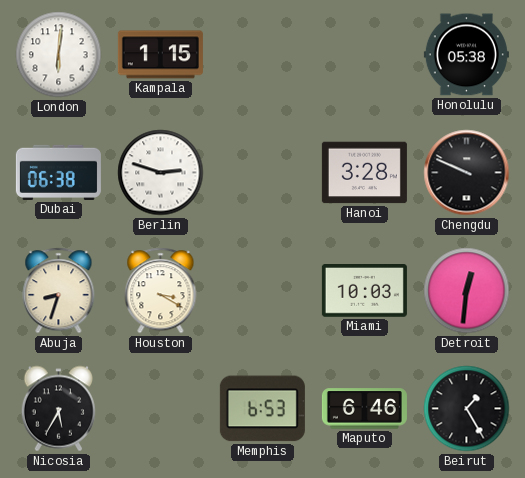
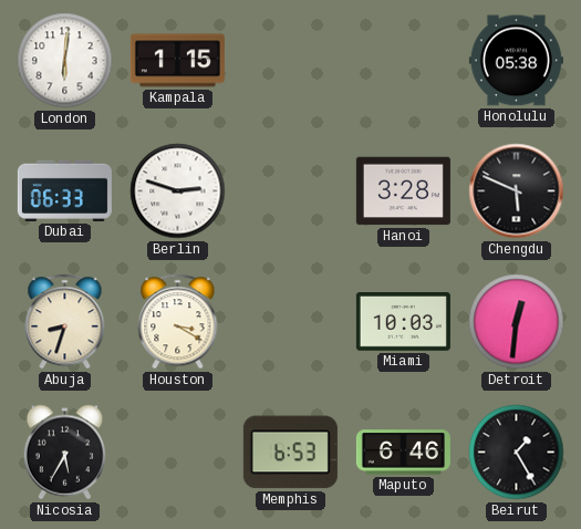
Dubai: 06:38 -> 06:33 (64, 190)
Chengdu: 9:49 -> 5:49 (517, 191)
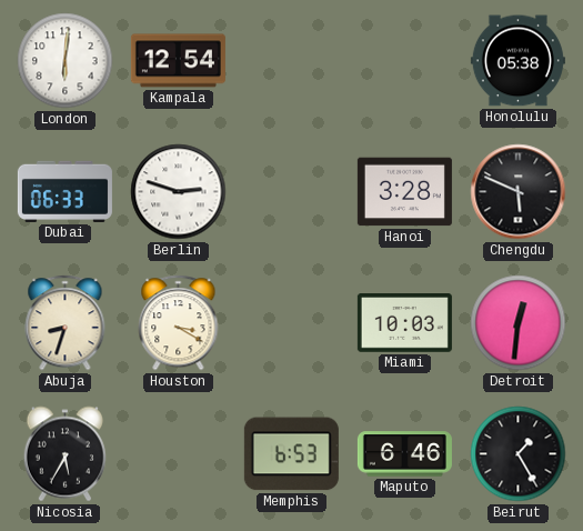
Kampala: 1:15 -> 12:54 (178, 61)
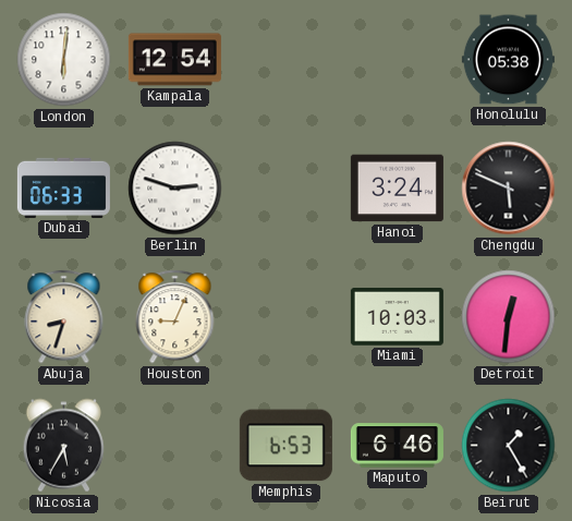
Hanoi: 3:28 -> 3:24 (397, 189)
Houston: 3:20 -> 9:04 (175, 317)
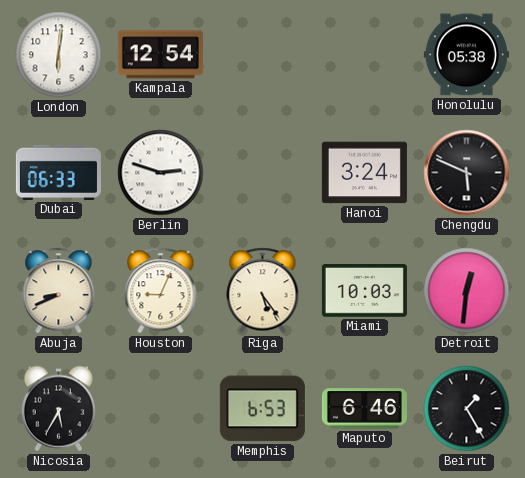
Abuja: 8:33 -> 8:41 (59, 291)
Riga: none -> 5:24 (263, 291)
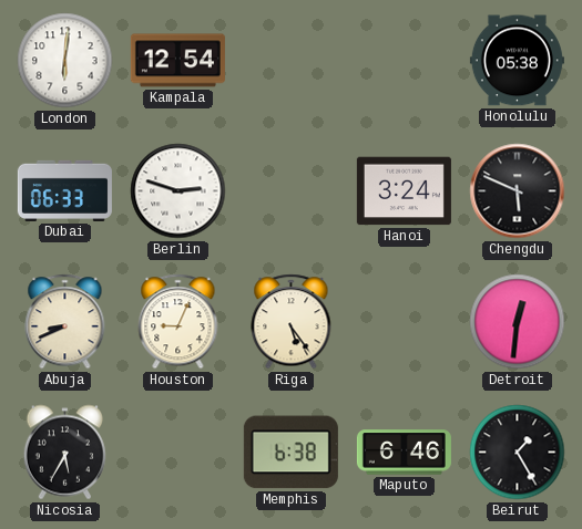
Miami: 10:03 -> none (364, 291)
Memphis: 6:53 -> 6:38 (290, 453)
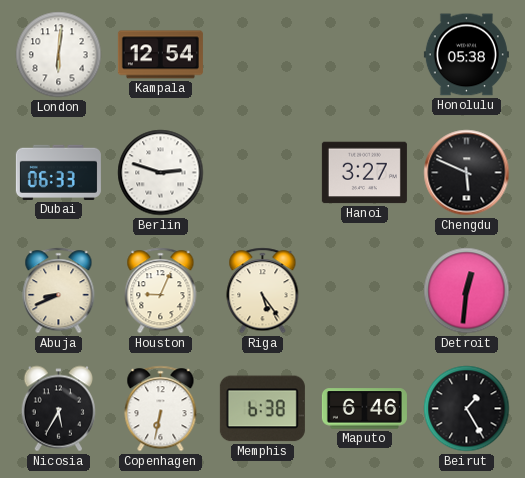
Hanoi: 3:24 -> 3:27 (364, 173)
Copenhagen: none -> 6:32 (161, 409)
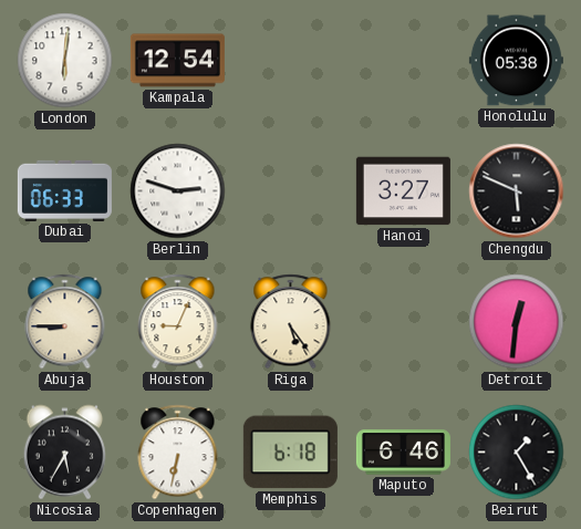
Abuja: 8:41 -> 8:45 (65, 322)
Memphis: 6:38 -> 6:18 (290, 453)
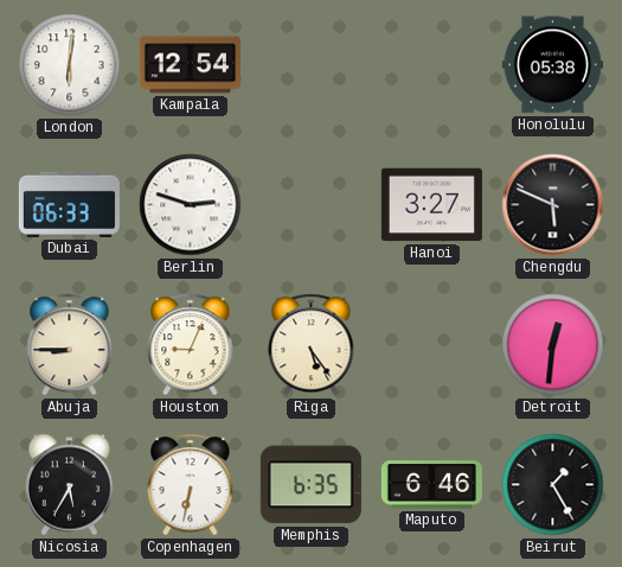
Memphis: 6:18 -> 6:35 (310, 485)
